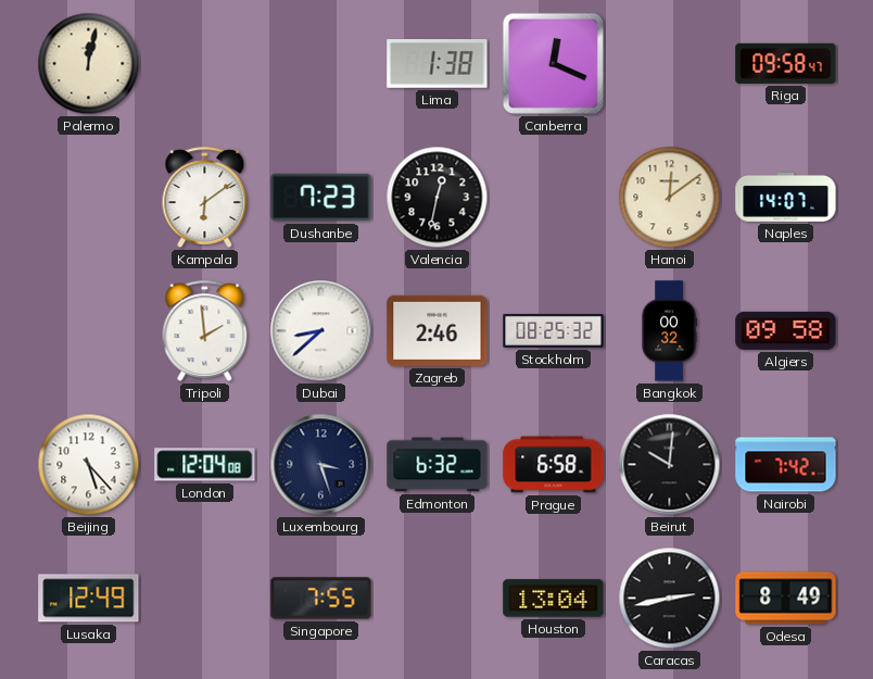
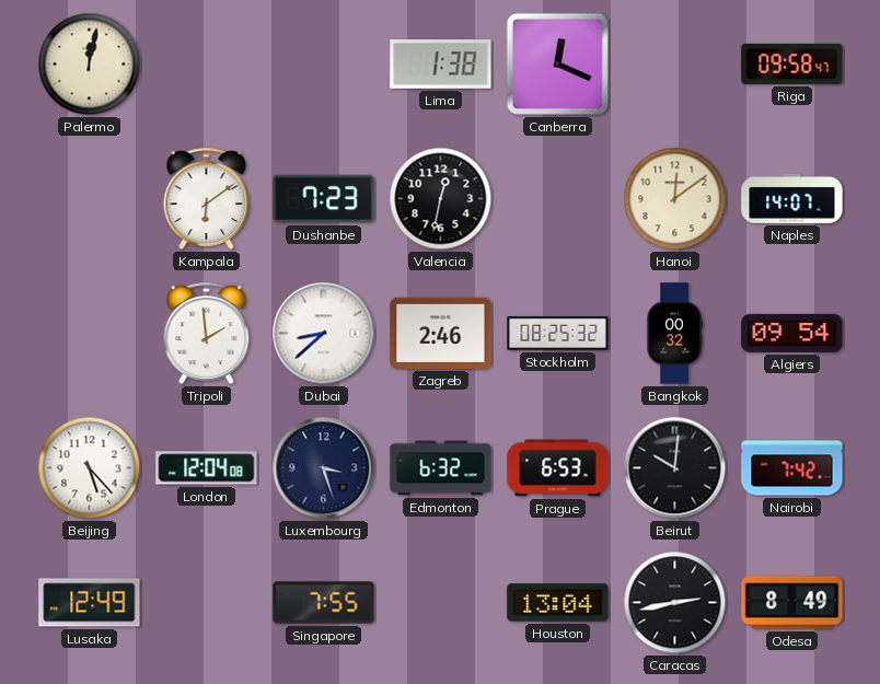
Algiers: 09:58 -> 09:54 (792, 333)
Prague: 6:58 -> 6:53 (558, 468)
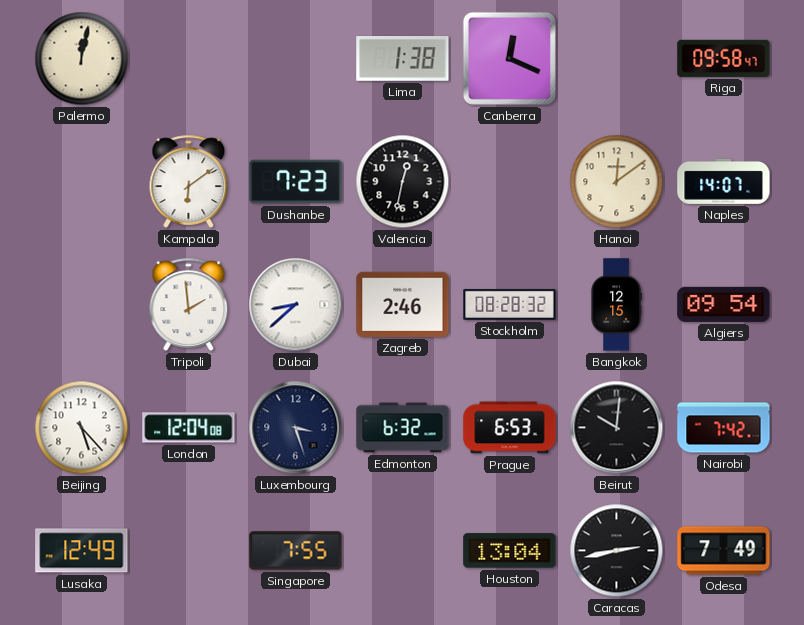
Stockholm: 08:25 -> 08:28 (510, 304)
Bangkok: 00:32 -> 12:15 (616, 305)
Odesa: 8:49 -> 7:49 (724, 551)
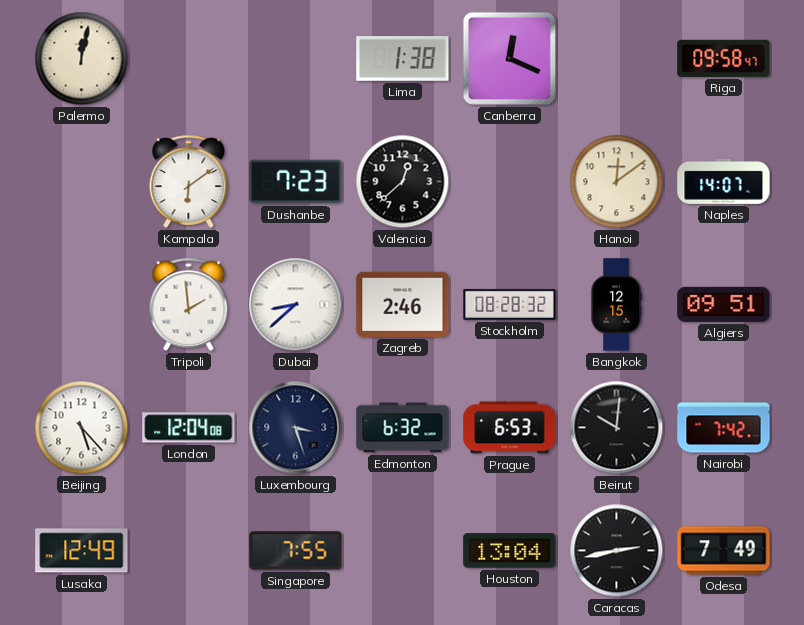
Valencia: 12:32 -> 12:38 (403, 182)
Algiers: 09:54 -> 09:51 (724, 304)
